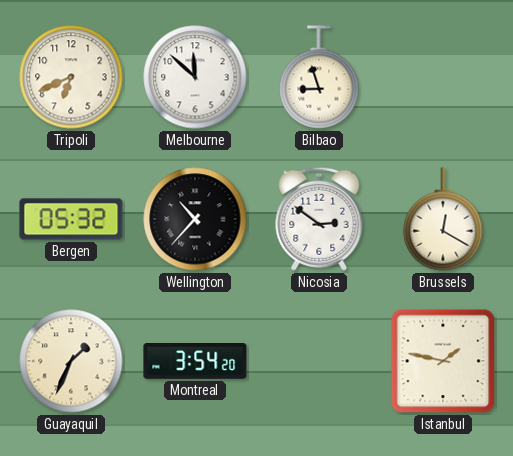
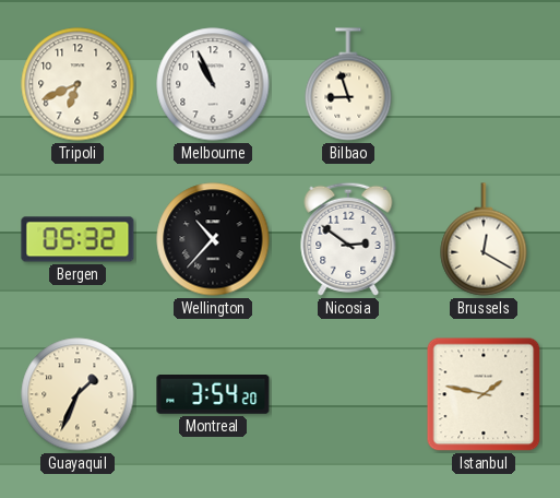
Melbourne: 11:52 -> 10:56 (213, 84)
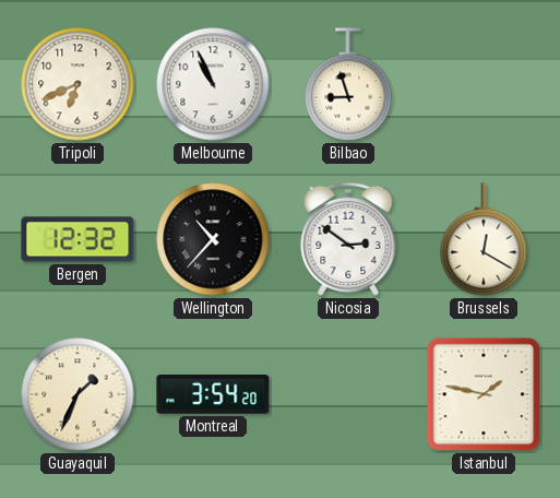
Bergen: 05:32 -> 12:32 (78, 239)
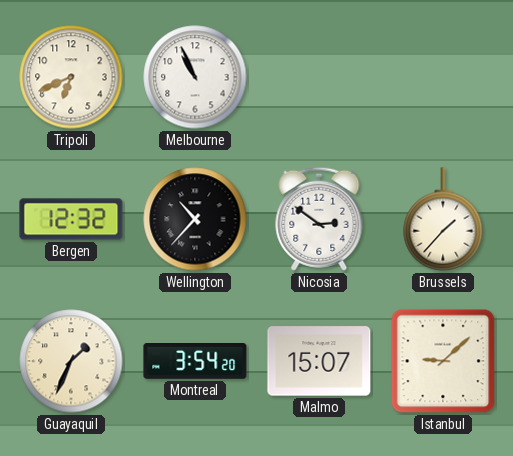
Bilbao: 8:57 -> none (348, 84)
Brussels: 12:20 -> 1:37 (443, 219)
Malmo: none -> 15:07 (319, 361)
Istanbul: 1:47 -> 9:08 (443, 361)
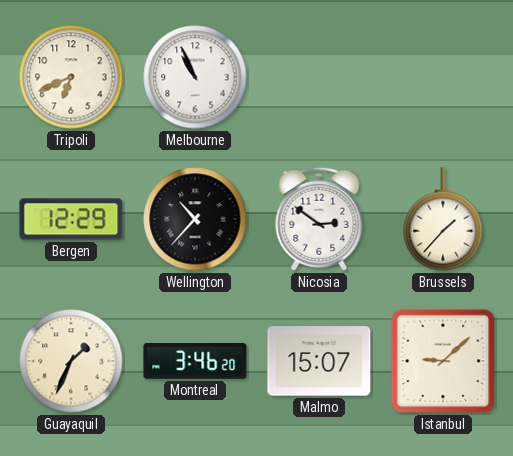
Bergen: 12:32 -> 12:29 (71, 219)
Montreal: 3:54 -> 3:46 (195, 362)
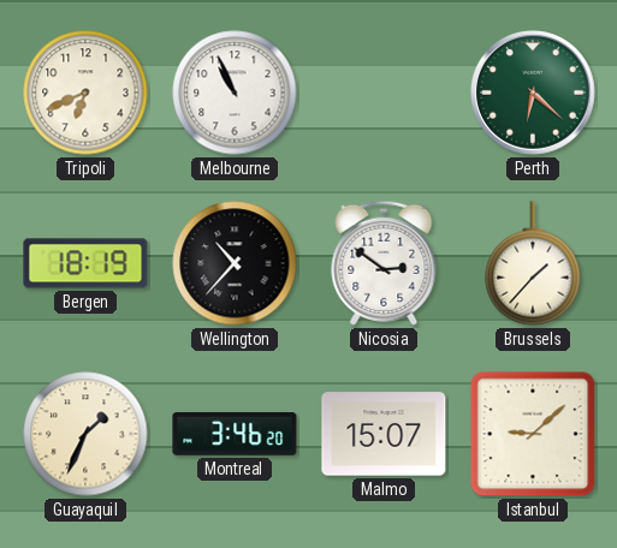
Perth: none -> 6:22 (533, 93)
Bergen: 12:29 -> 18:19 (85, 263)
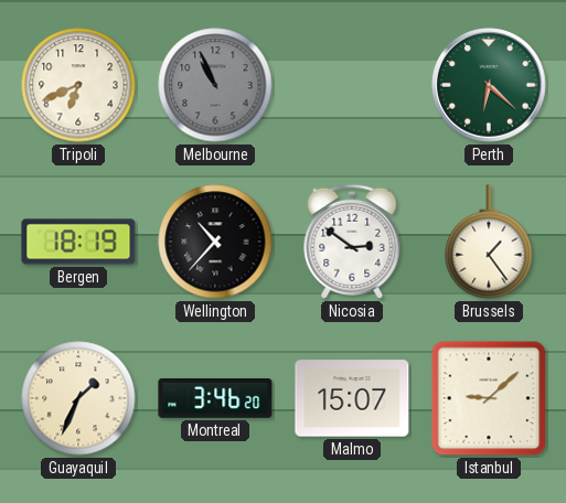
Melbourne dial: white -> grey (215, 85)
Brussels: 1:37 -> 1:24 (489, 242)
